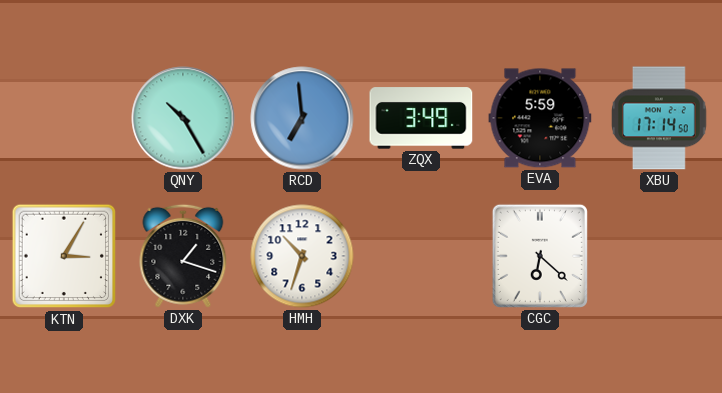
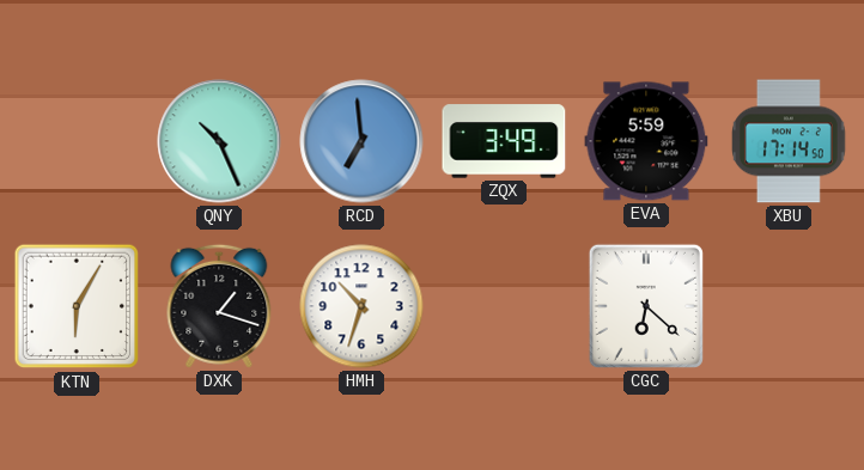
QNY: 10:25 -> 10:26 (219, 141)
KTN: 3:05 -> 6:05 (77, 306)
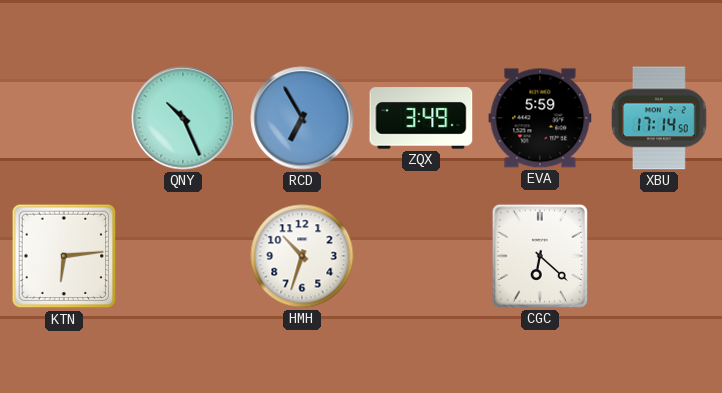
RCD: 6:59 -> 6:55 (302, 118)
KTN: 6:05 -> 6:14 (64, 256)
DXK: 1:18 -> none (219, 306)
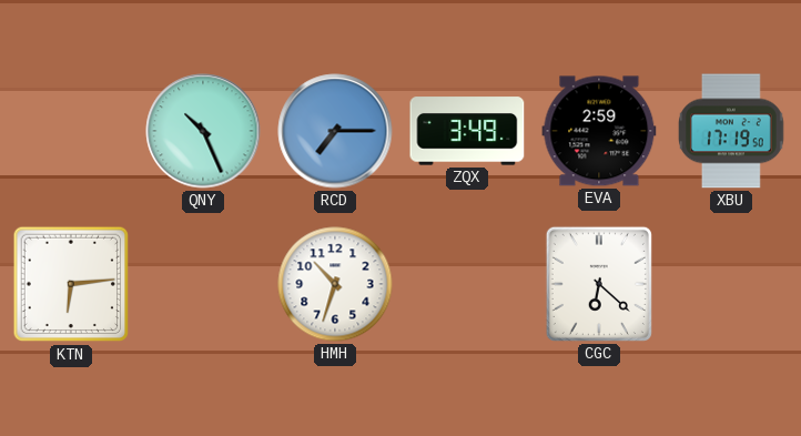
RCD: 6:55 -> 7:15 (335, 131)
EVA: 5:59 -> 2:59 (599, 131)
XBU: 17:14 -> 17:19 (732, 131)
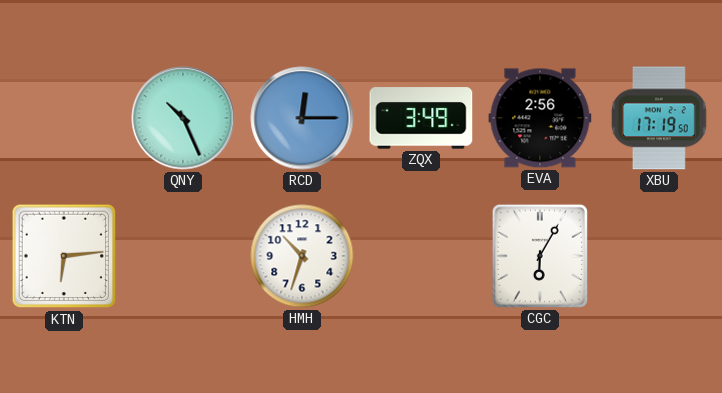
RCD: 7:15 -> 12:15 (302, 118)
EVA: 2:59 -> 2:56 (540, 118)
CGC: 6:22 -> 6:05 (540, 256)
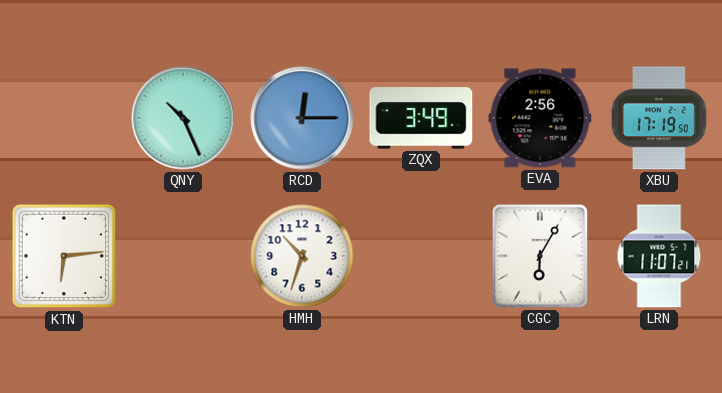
LRN: none -> 11:07 (659, 256)
